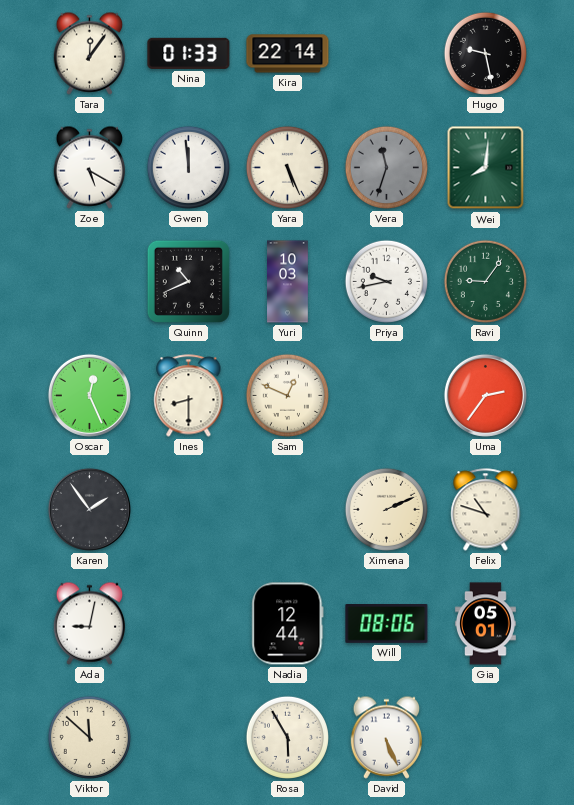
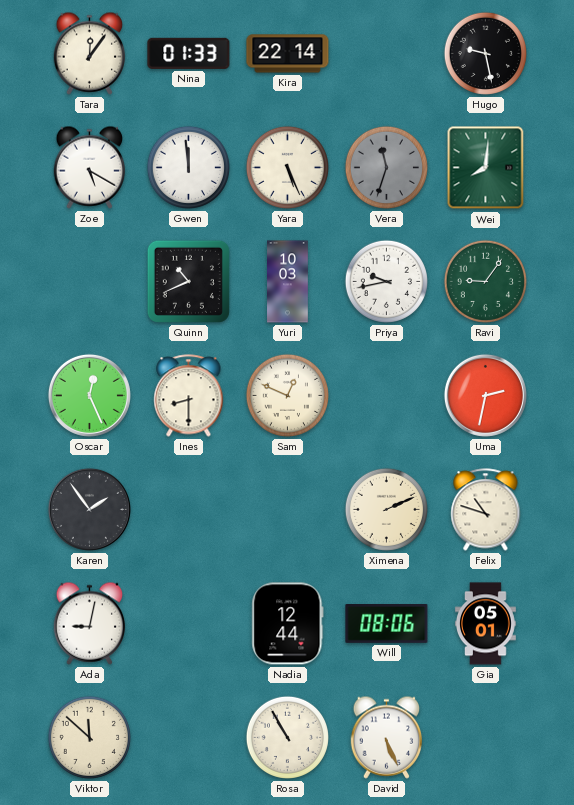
Uma: 2:36 -> 2:32 (485, 395)
Rosa: 5:55 -> 10:55 (287, 737)
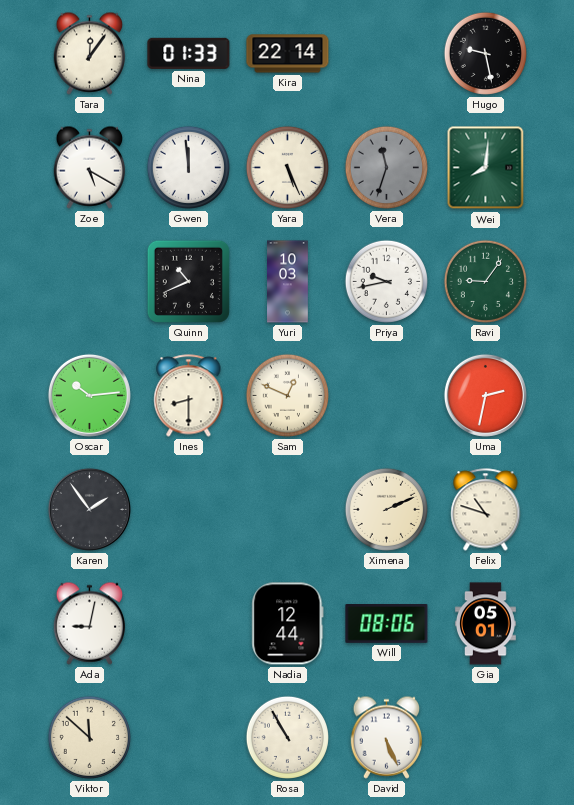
Oscar: 12:26 -> 10:14 (89, 395)
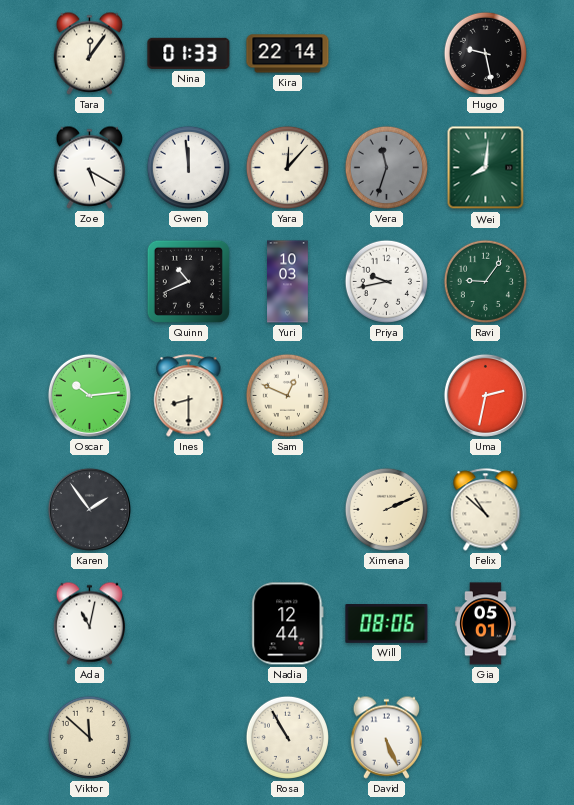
Yara: 5:26 -> 12:07 (287, 167)
Felix: 10:48 -> 10:52 (486, 510)
Ada: 9:02 -> 11:02 (90, 623)
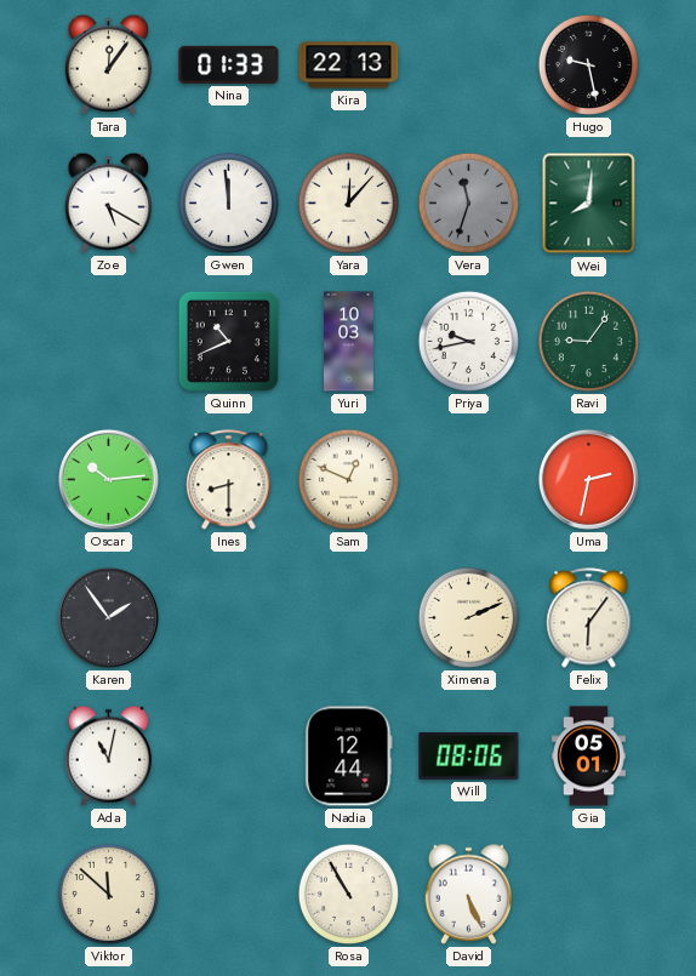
Kira: 22:14 -> 22:13 (349, 65)
Felix: 10:52 -> 6:06 (589, 618)
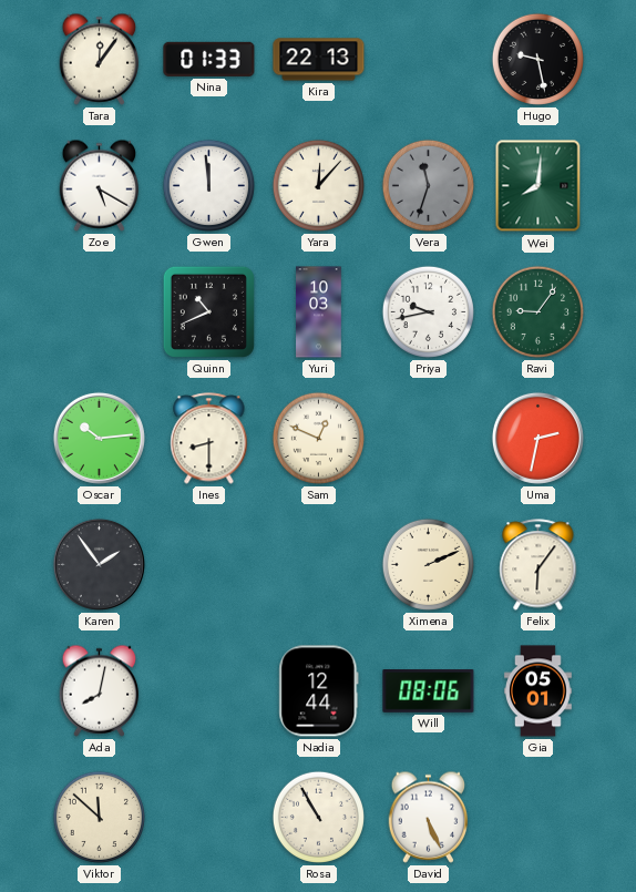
Ada: 11:02 -> 8:02 (100, 690)
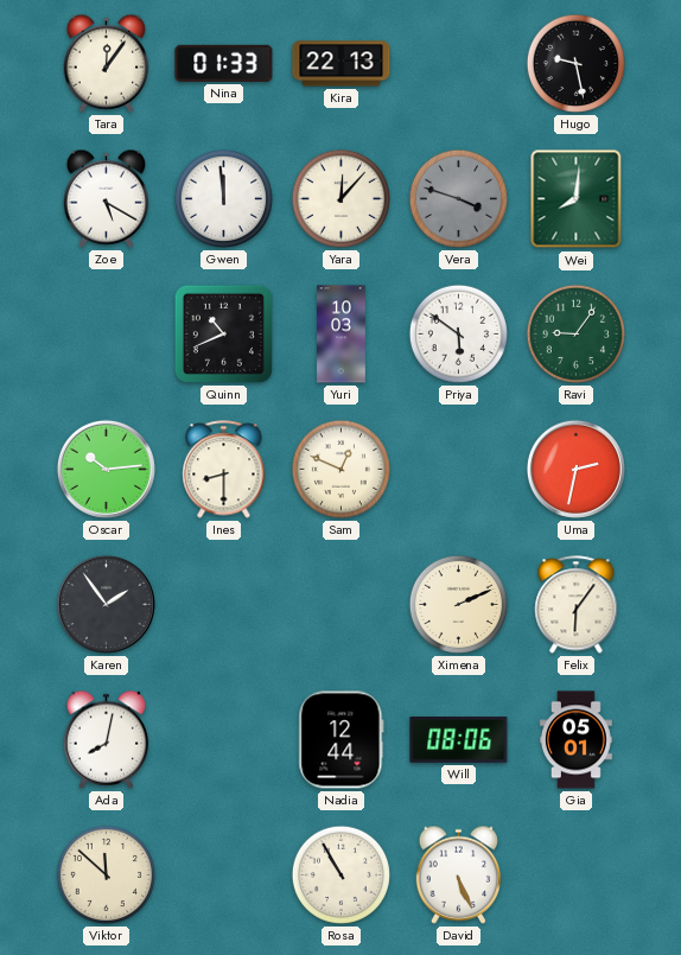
Vera: 11:33 -> 3:48 (458, 198)
Priya: 9:43 -> 5:51 (458, 333)
